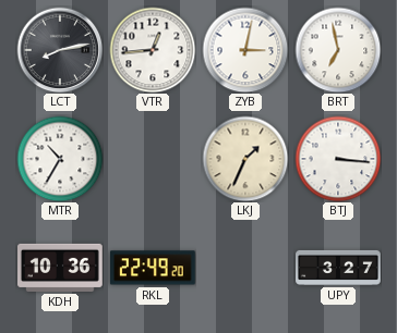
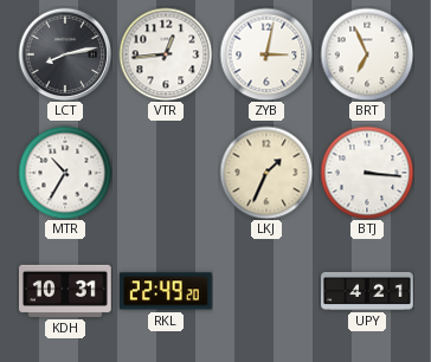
BRT: 6:58 -> 6:56 (367, 54)
KDH: 10:36 -> 10:31 (66, 291)
UPY: 3:27 -> 4:21 (367, 291)
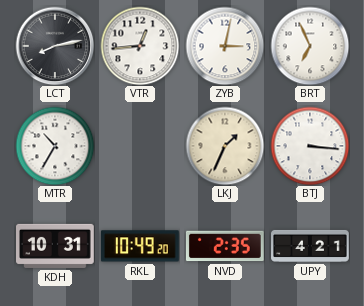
RKL: 22:49 -> 10:49 (140, 246)
NVD: none -> 2:35 (225, 246)
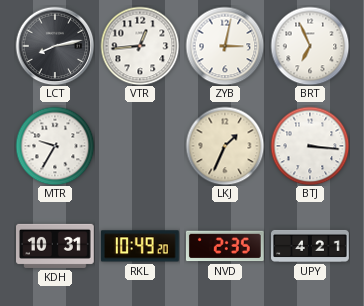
MTR: 10:35 -> 9:35 (55, 146)
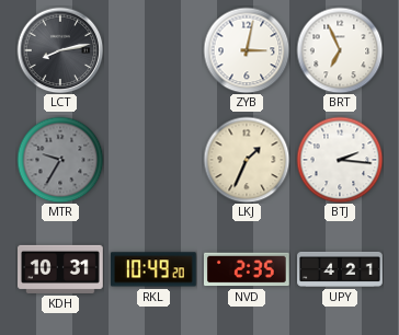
VTR: 12:44 -> none (140, 46)
MTR dial: white -> grey (60, 160)
BTJ: 3:16 -> 2:16 (340, 160)
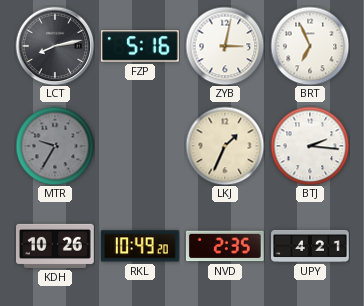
FZP: none -> 5:16 (140, 46)
KDH: 10:31 -> 10:26 (56, 246)
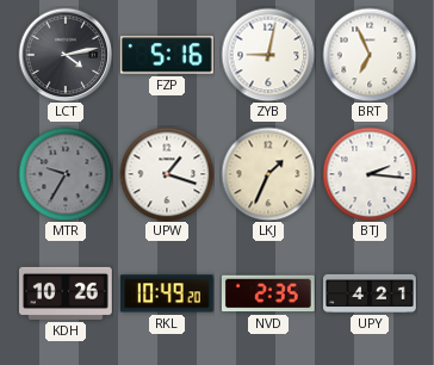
LCT: 8:13 -> 4:13 (66, 55)
ZYB: 3:02 -> 9:02 (268, 55)
UPW: none -> 1:18 (167, 174)
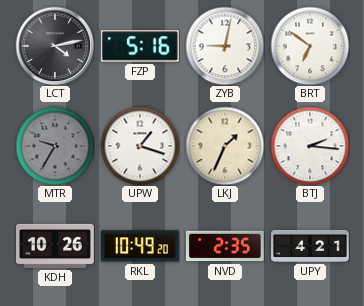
BRT: 6:56 -> 6:51 (310, 46)
